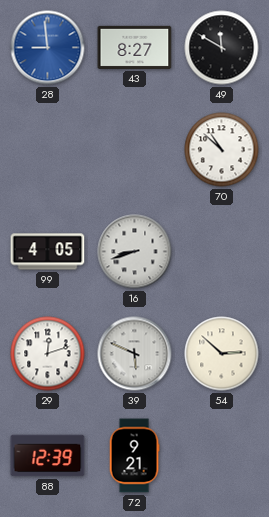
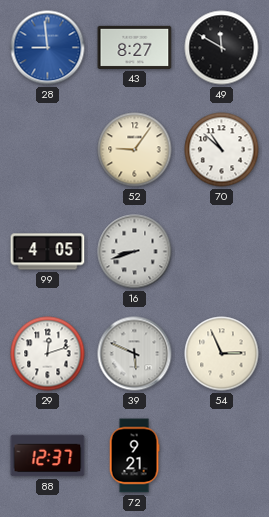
52: none -> 9:06 (135, 150)
54: 2:52 -> 2:56 (222, 354)
88: 12:39 -> 12:37 (48, 456)
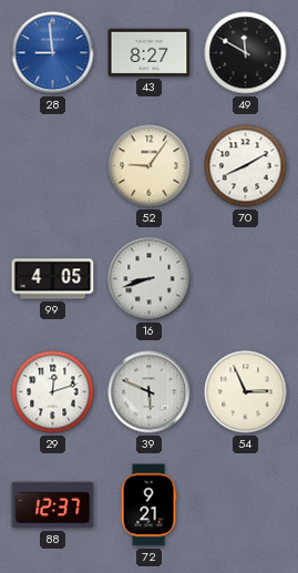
70: 10:52 -> 8:10 (246, 166)
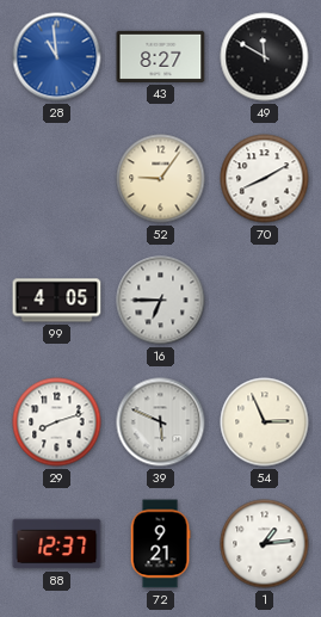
28: 8:59 -> 10:59 (57, 57)
16: 8:42 -> 6:45 (161, 301)
29: 12:12 -> 8:12 (57, 422)
1: none -> 1:14 (265, 544)
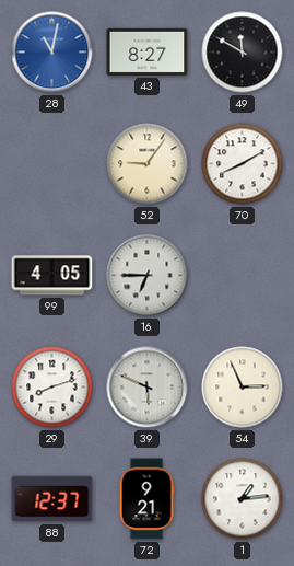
28: 10:59 -> 11:02 (52, 53)
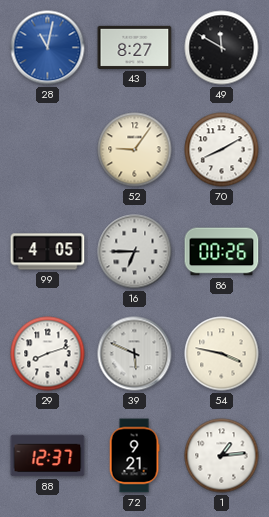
86: none -> 00:26 (222, 252)
54: 2:56 -> 3:47 (222, 354)
